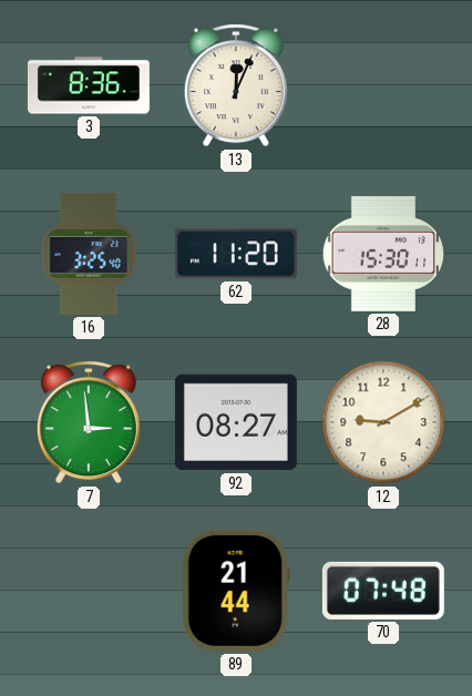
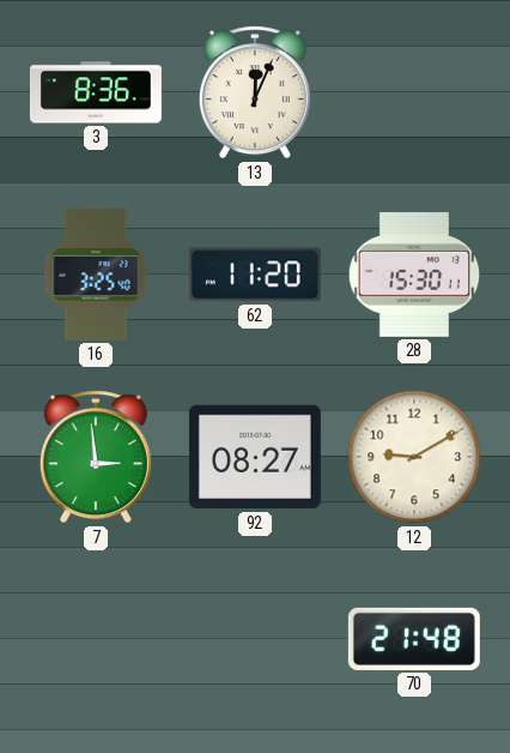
89: 21:44 -> none (236, 591)
70: 07:48 -> 21:48 (414, 639)
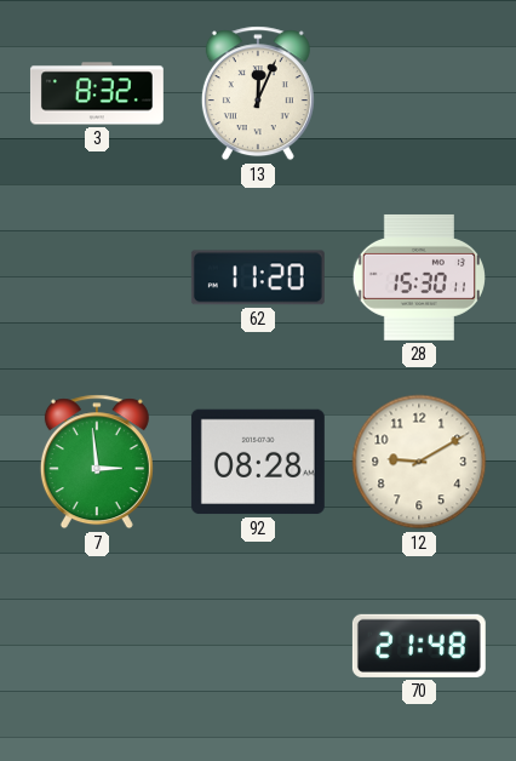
3: 8:36 -> 8:32 (97, 93)
16: 3:25 -> none (96, 275)
92: 08:27 -> 08:28 (258, 462)
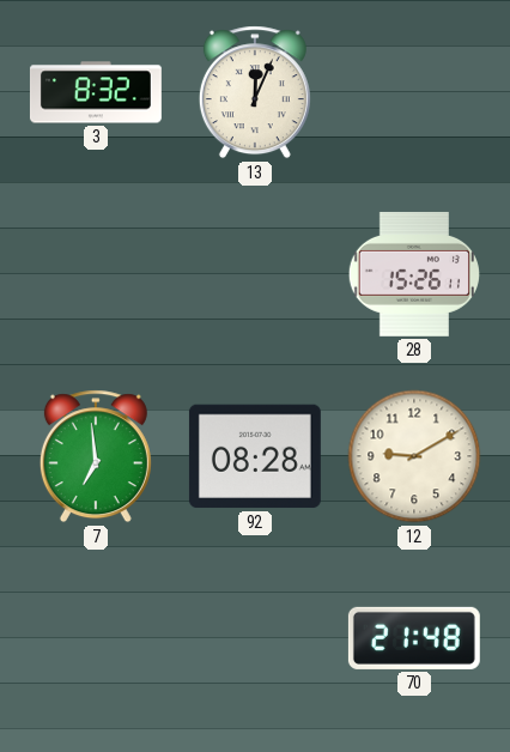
62: 11:20 -> none (258, 277)
28: 15:30 -> 15:26 (414, 274)
7: 2:59 -> 6:59 (96, 456)
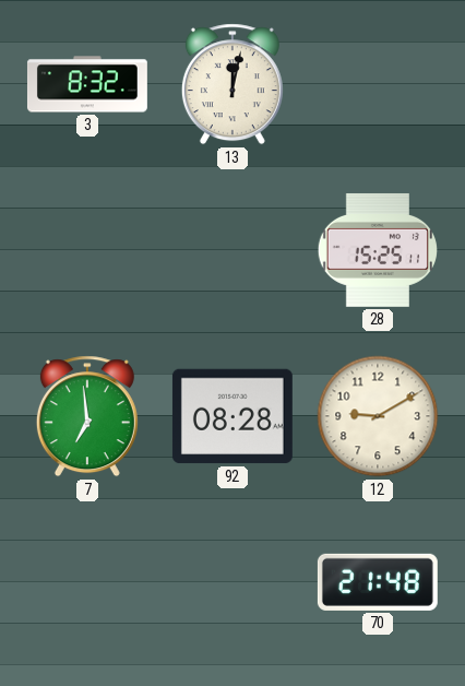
13: 12:04 -> 12:02 (233, 84)
28: 15:26 -> 15:25 (378, 250)
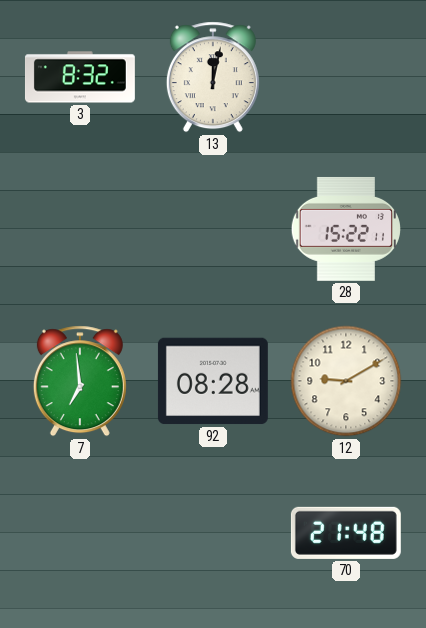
28: 15:25 -> 15:22 (346, 229)
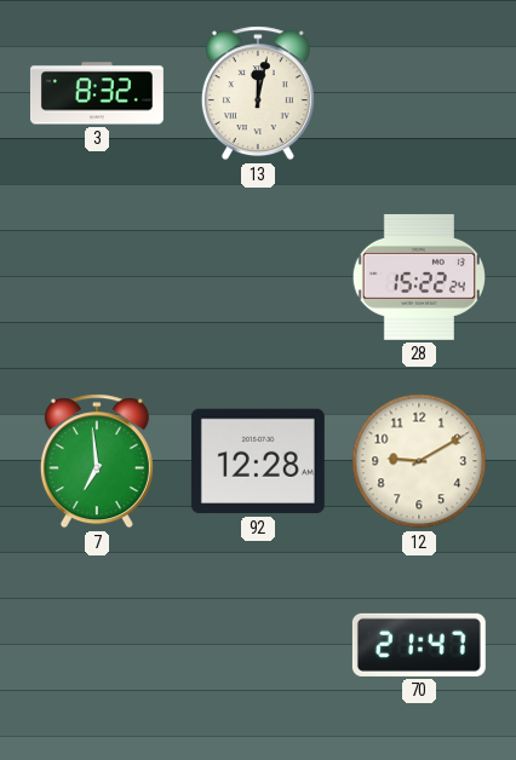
28: 15:22:11 -> 15:22:24 (419, 277)
92: 08:28 -> 12:28 (258, 461)
70: 21:48 -> 21:47 (419, 645)
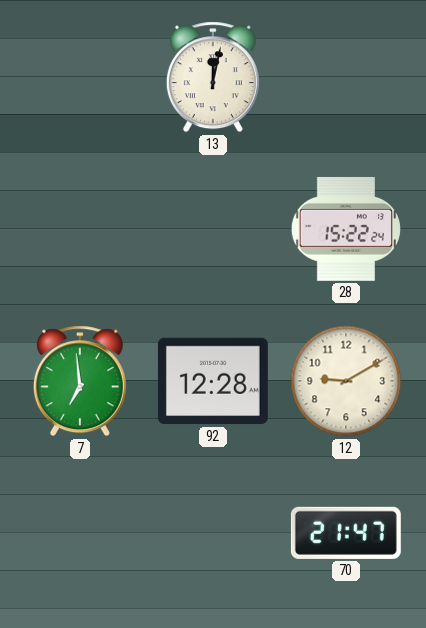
3: 8:32 -> none (97, 93)
